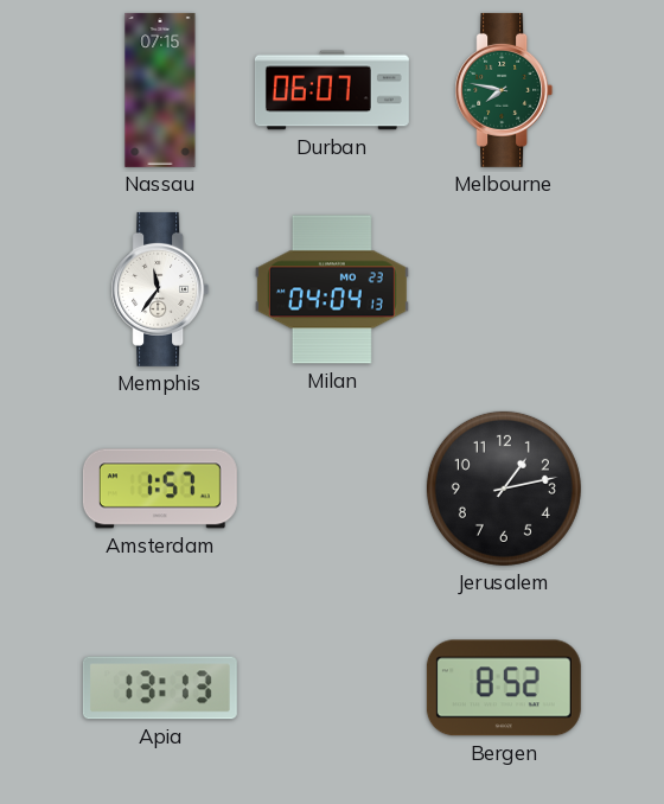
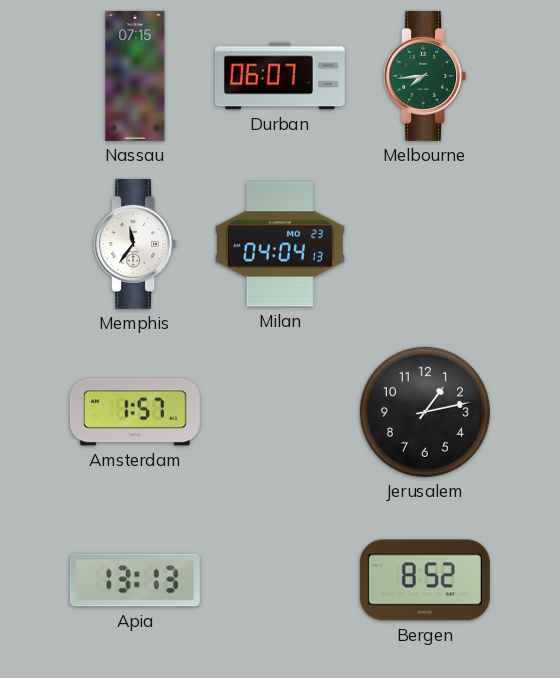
Melbourne: 7:47 -> 7:44 (425, 76)
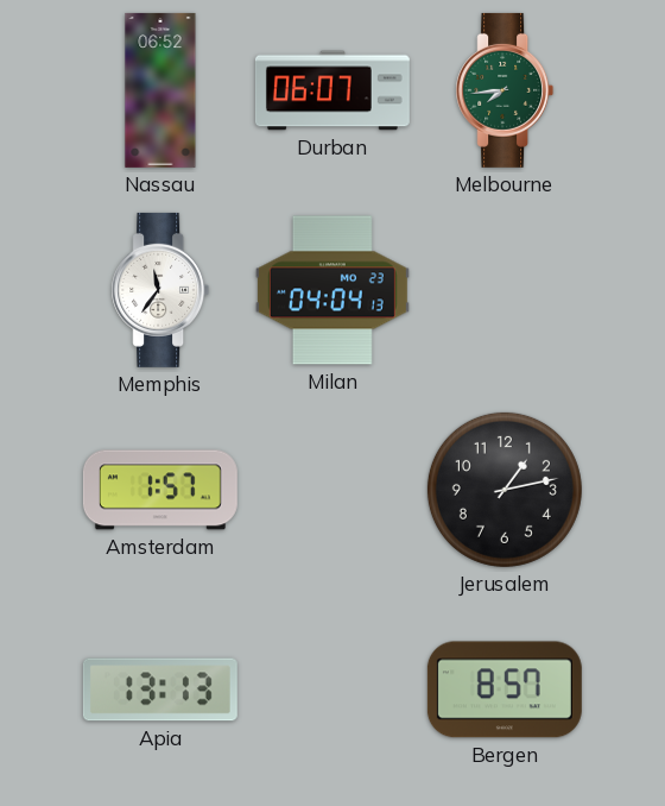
Nassau: 07:15 -> 06:52 (160, 90)
Bergen: 8:52 -> 8:57 (505, 689)
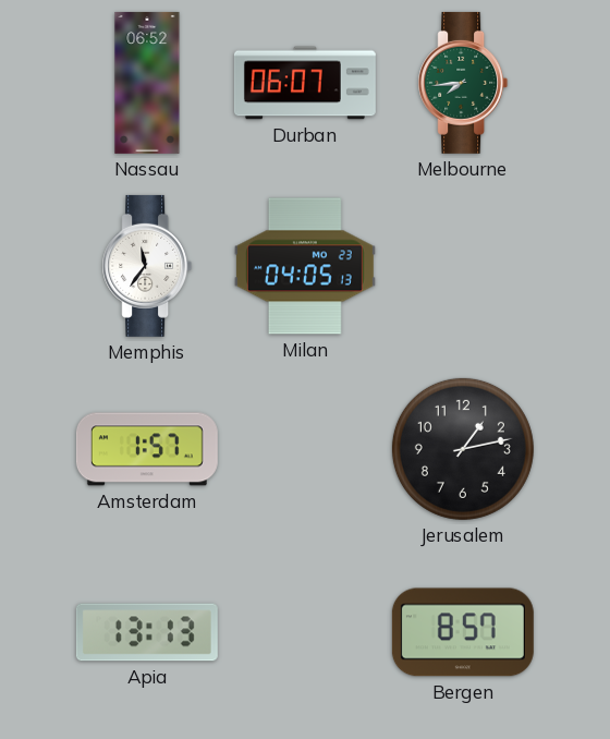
Milan: 04:04 -> 04:05 (305, 266)
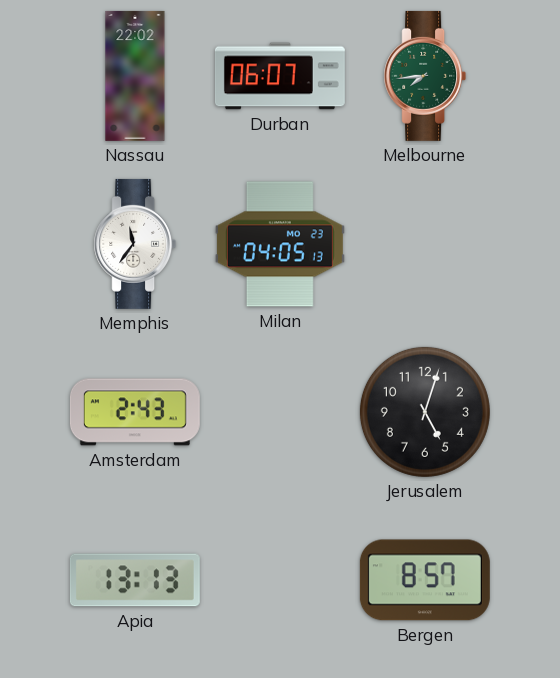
Nassau: 06:52 -> 22:02 (135, 76)
Amsterdam: 1:57 -> 2:43 (135, 412)
Jerusalem: 1:13 -> 5:03 (425, 412)
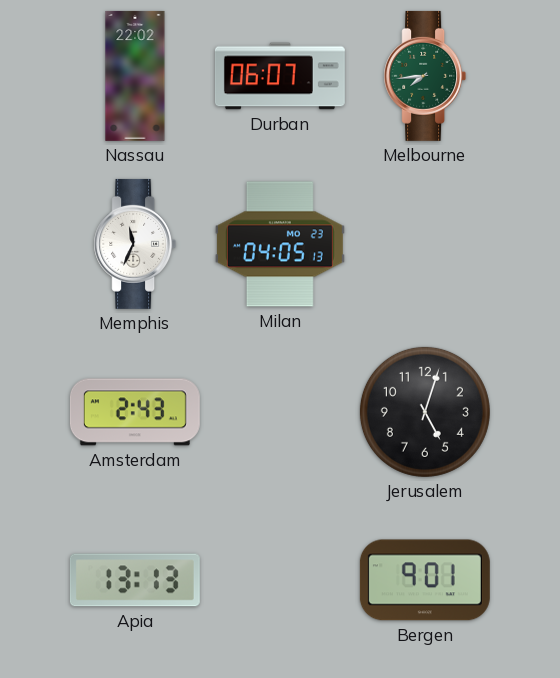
Memphis: 11:36 -> 11:34 (135, 244)
Bergen: 8:57 -> 9:01 (425, 580)
